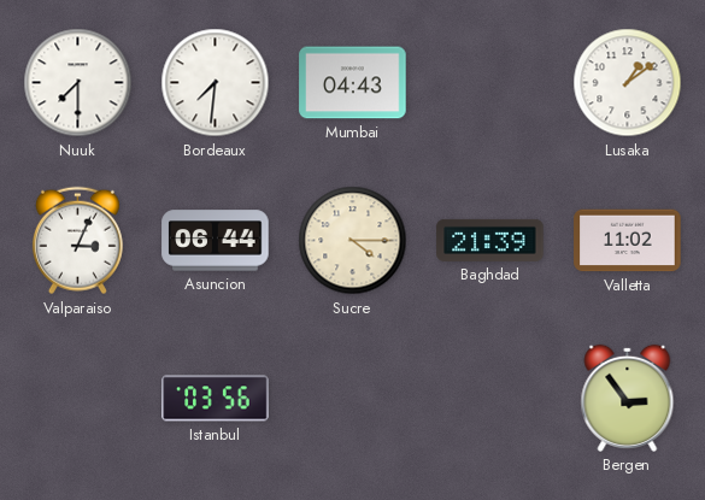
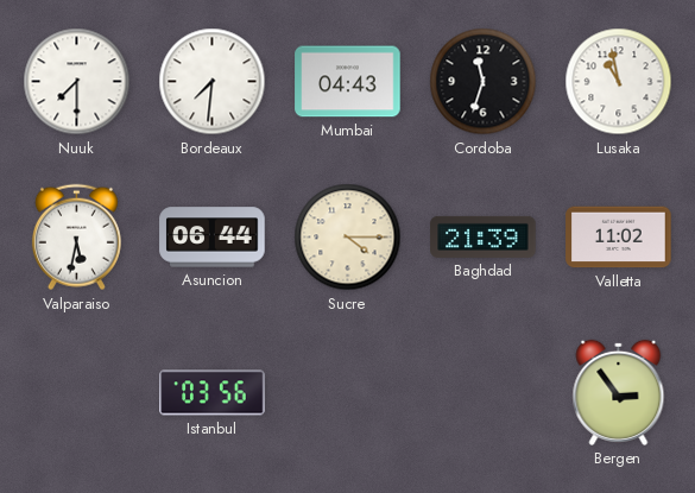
Cordoba: none -> 11:33 (484, 82)
Lusaka: 1:09 -> 10:58 (619, 82)
Valparaiso: 3:04 -> 5:32 (76, 238)
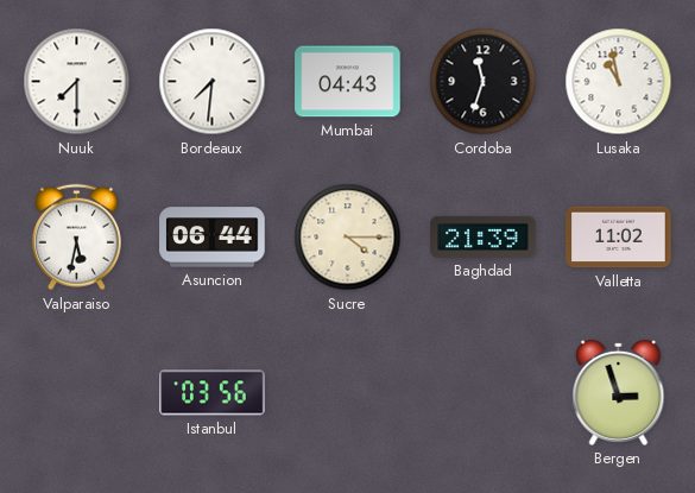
Bergen: 2:54 -> 2:57 (619, 392)
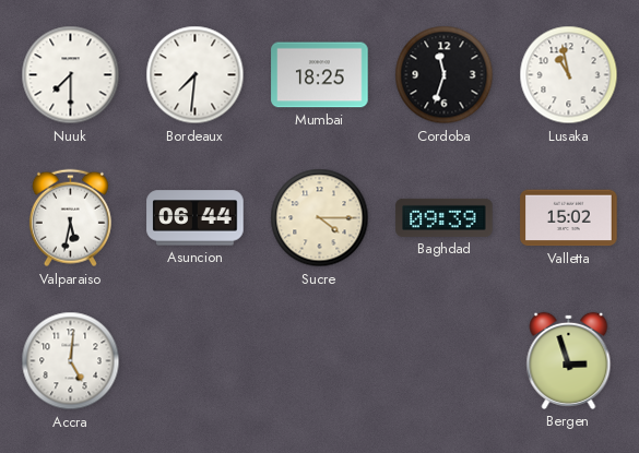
Mumbai: 04:43 -> 18:25 (320, 75)
Baghdad: 21:39 -> 09:39 (445, 217)
Valletta: 11:02 -> 15:02 (569, 218)
Accra: none -> 5:01 (71, 361)
Istanbul: 03:56 -> none (213, 393)
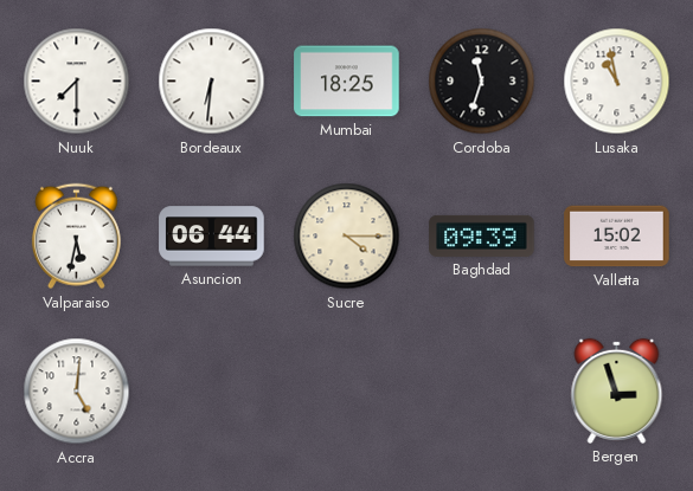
Bordeaux: 7:31 -> 6:31 (212, 82)
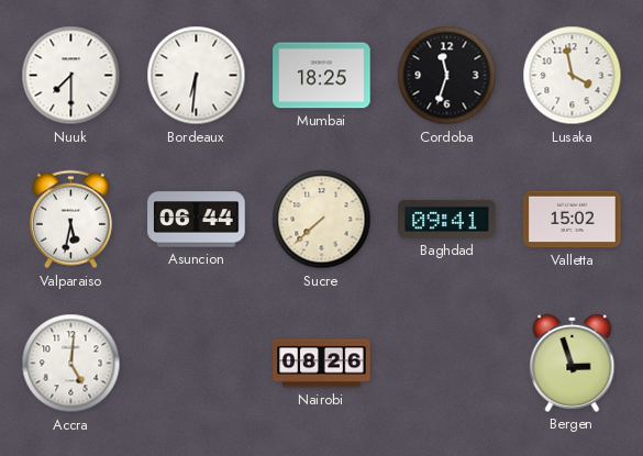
Lusaka: 10:58 -> 3:58 (573, 76)
Sucre: 4:15 -> 7:38 (322, 220)
Baghdad: 09:39 -> 09:41 (447, 219)
Nairobi: none -> 08:26 (322, 364)
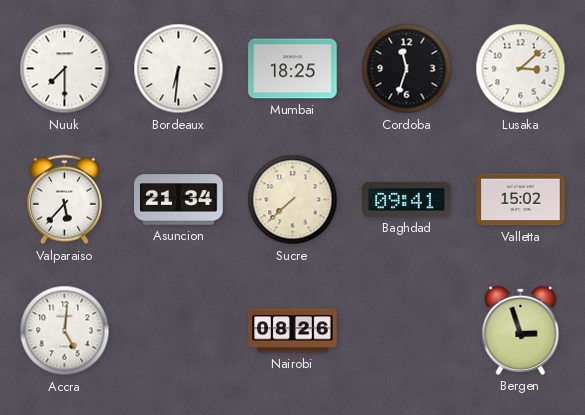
Lusaka: 3:58 -> 3:08 (521, 69)
Valparaiso: 5:32 -> 5:37 (64, 200)
Asuncion: 06:44 -> 21:34 (179, 200)
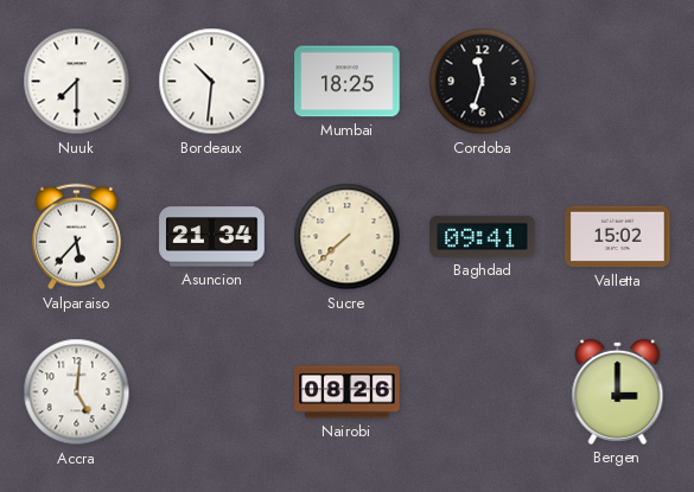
Bordeaux: 6:31 -> 10:31 (212, 82)
Lusaka: 3:08 -> none (521, 69)
Bergen: 2:57 -> 3:00 (618, 391)
